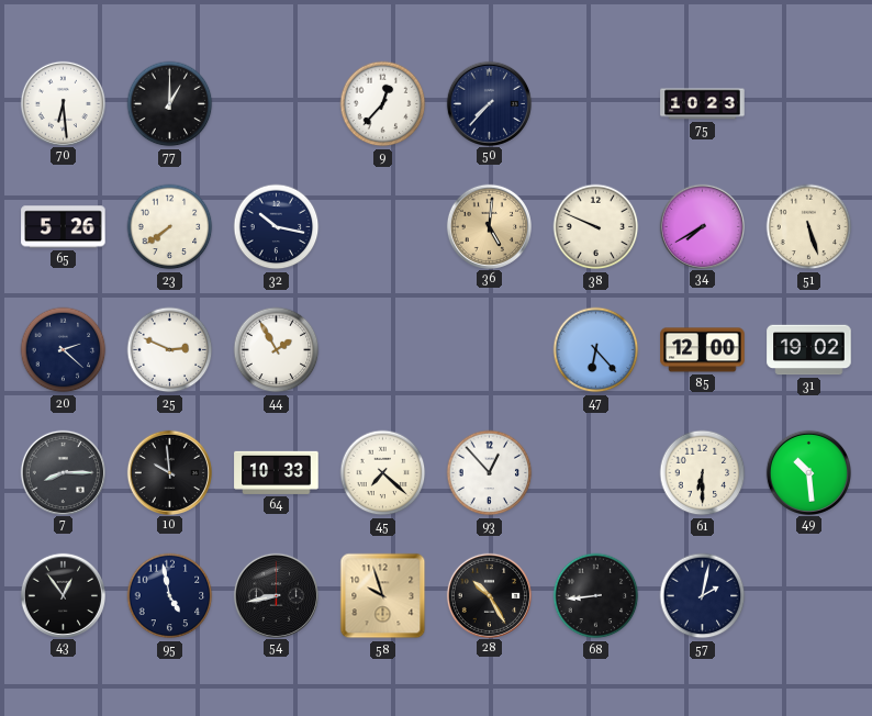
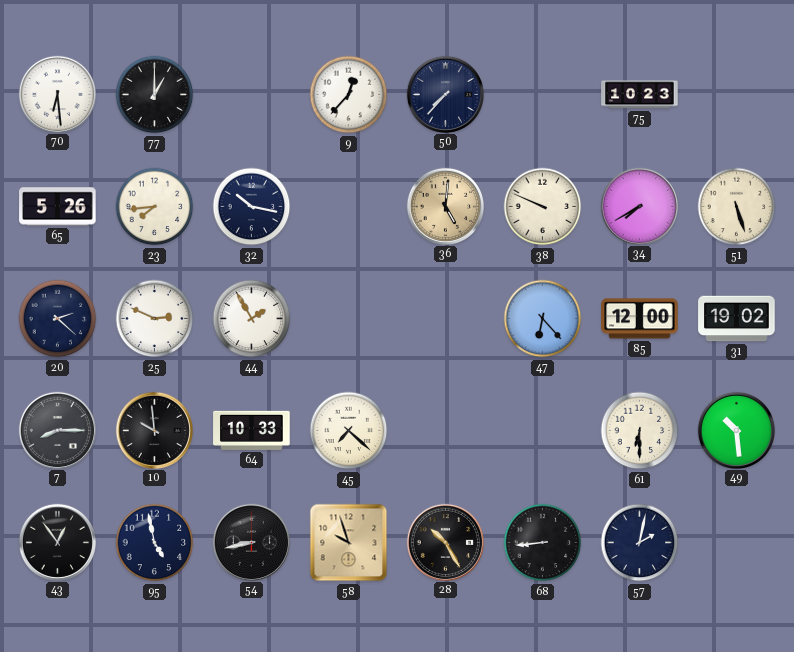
23: 7:39 -> 7:44 (155, 207)
93: 12:53 -> none (490, 473)
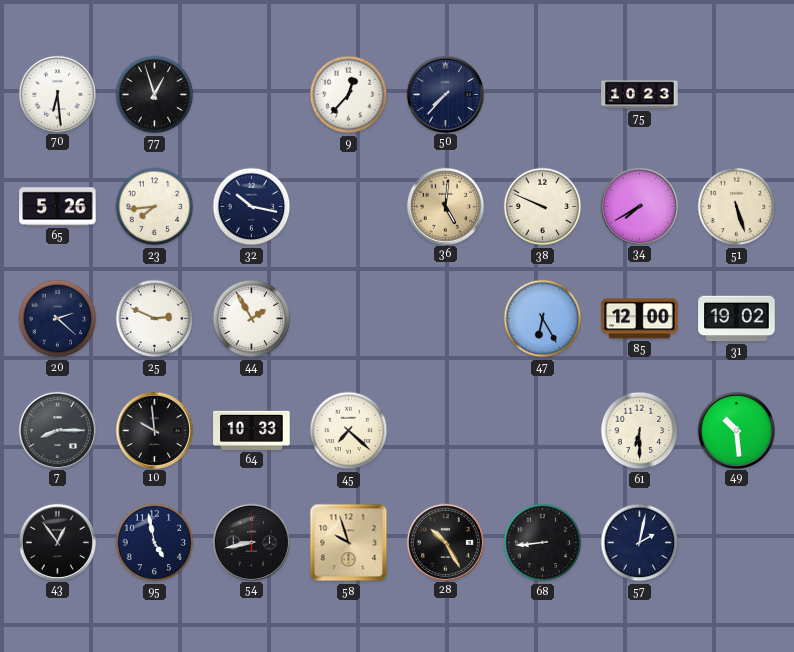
77: 1:00 -> 12:57 (155, 95)
47: 6:23 -> 6:25 (543, 319)
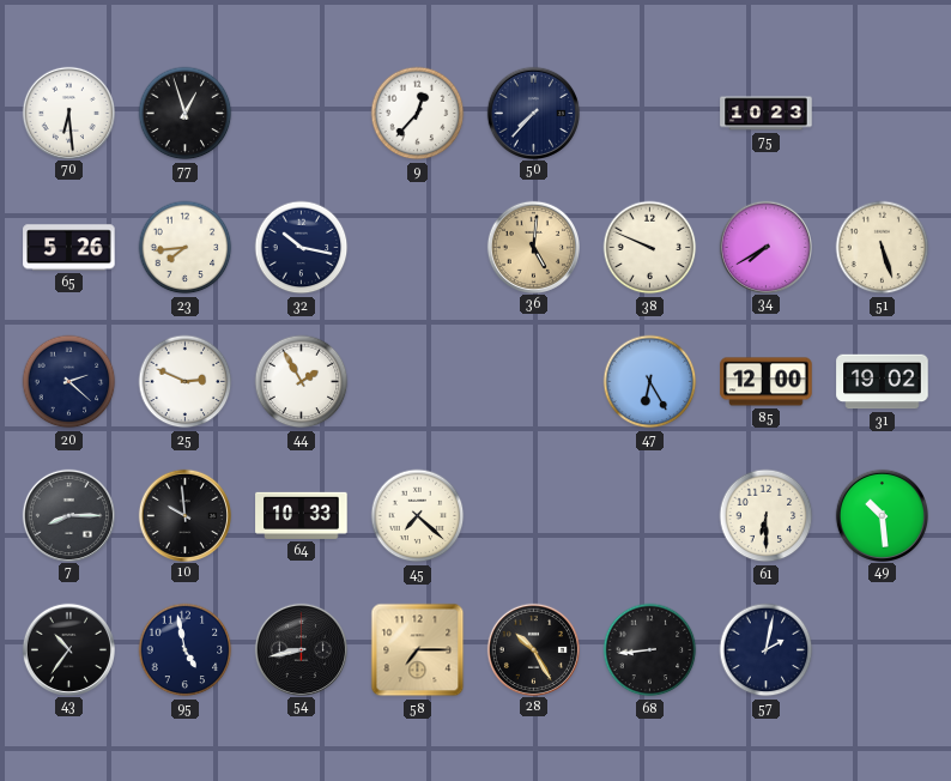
43: 12:54 -> 10:36 (68, 649)
58: 9:57 -> 7:15 (418, 650)
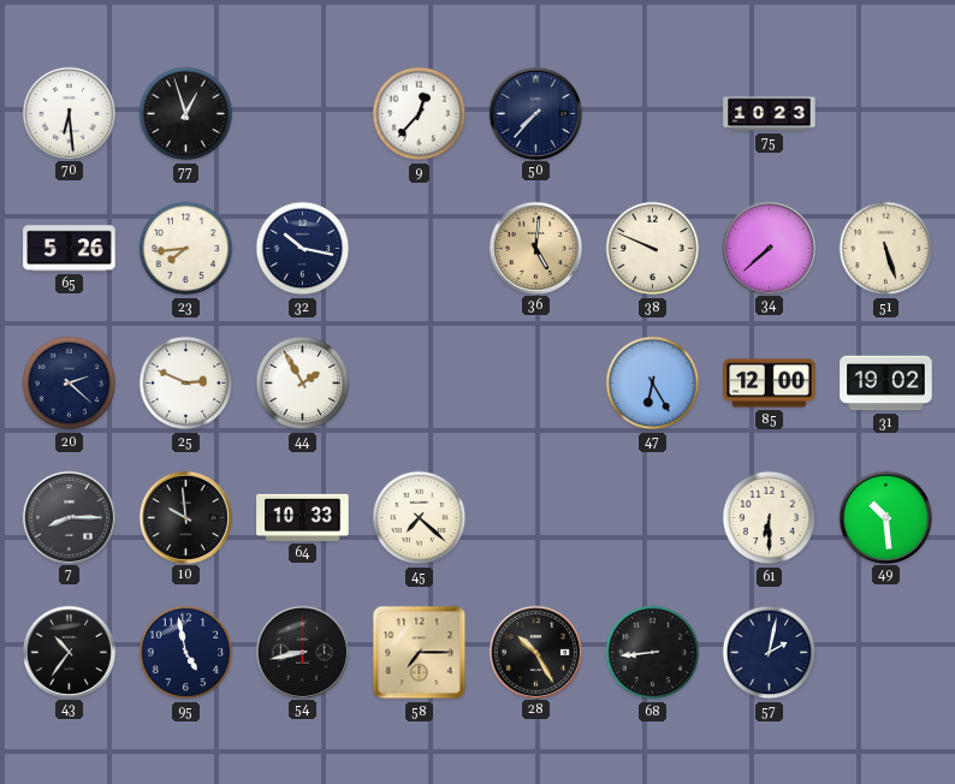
34: 7:40 -> 7:38 (769, 248)
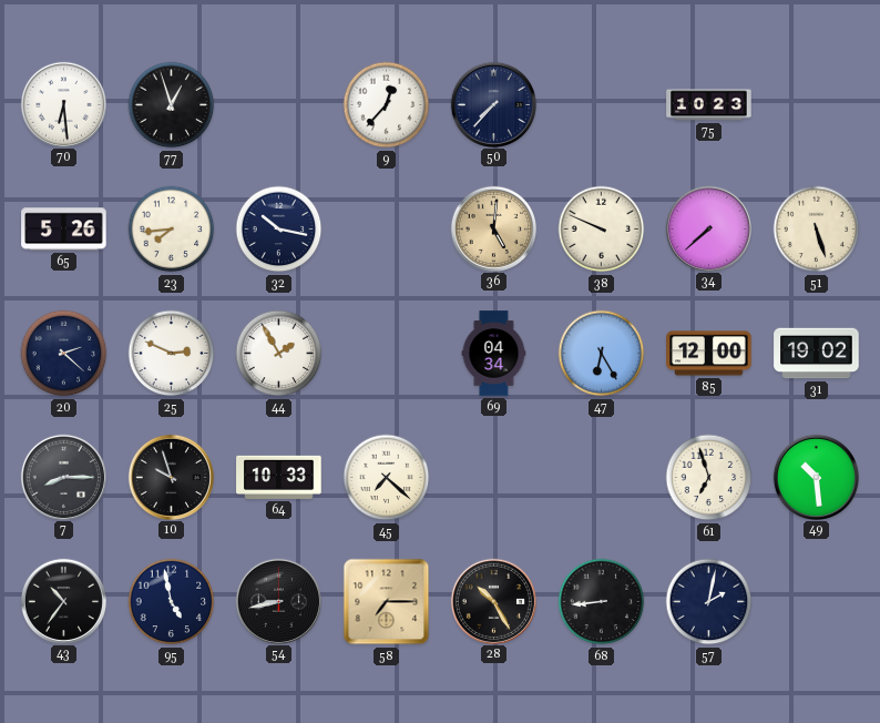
69: none -> 04:34 (494, 354)
10: 9:59 -> 9:57 (171, 477)
61: 6:30 -> 6:57 (709, 478)
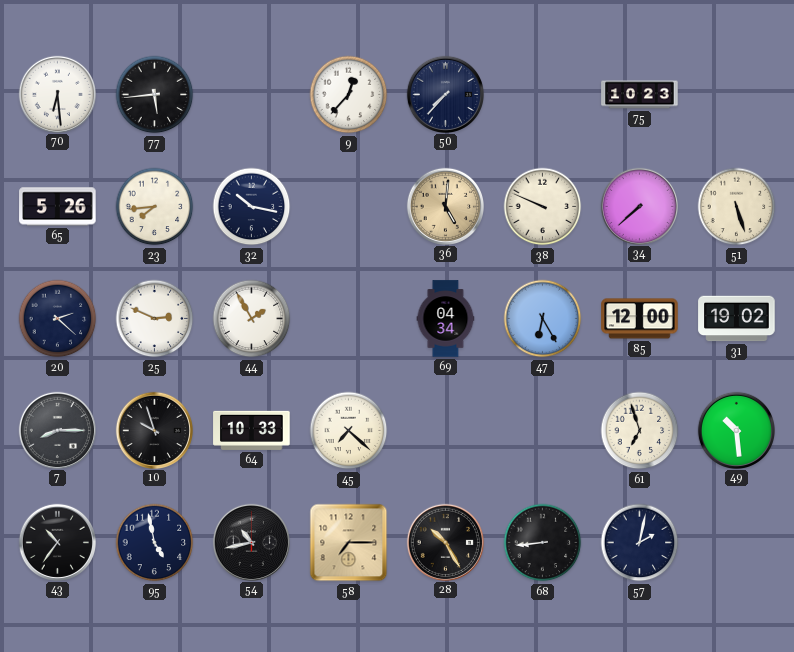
77: 12:57 -> 5:44 (155, 95)
54: 8:43 -> 10:43 (251, 542)
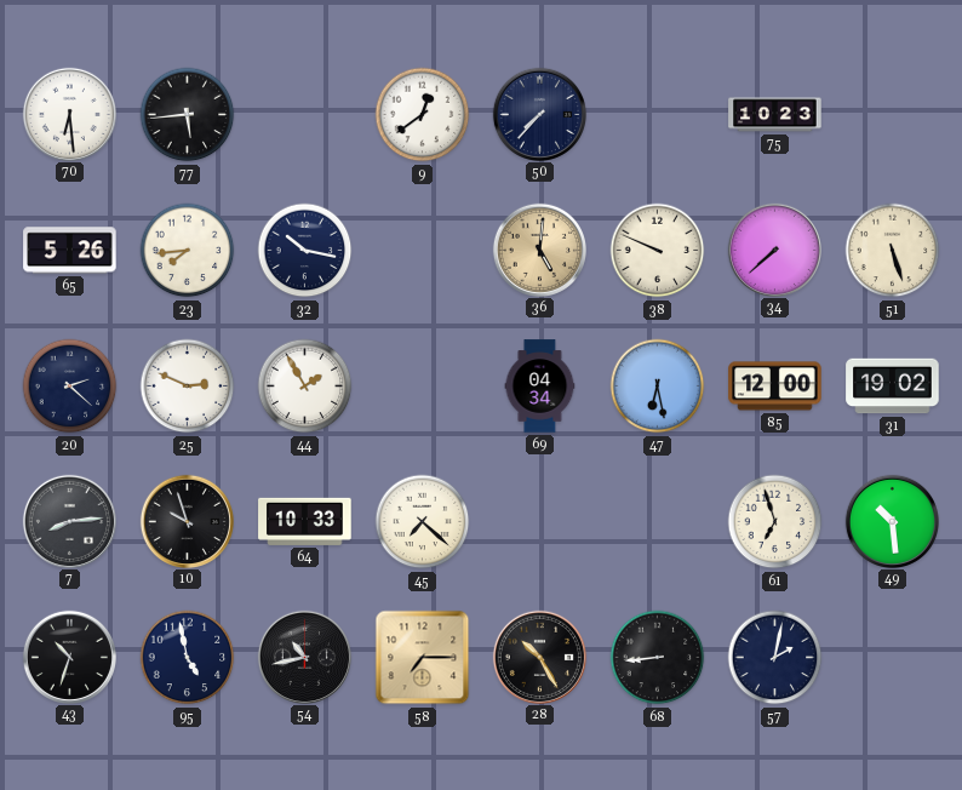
9: 12:37 -> 12:39 (423, 115)
47: 6:25 -> 6:28 (658, 387)
7: 8:15 -> 8:14 (69, 521)
43: 10:36 -> 10:33 (69, 657)
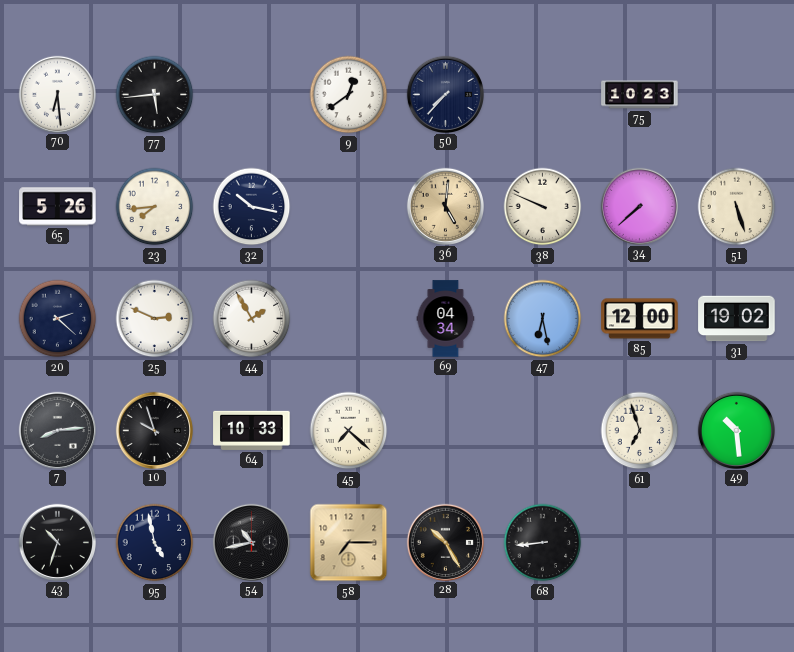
57: 2:02 -> none (775, 658)
